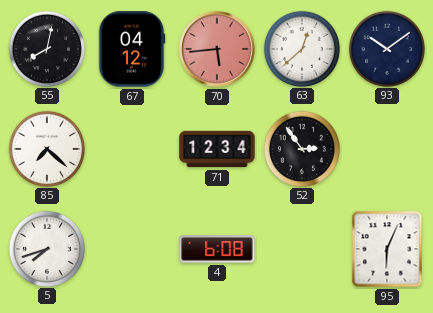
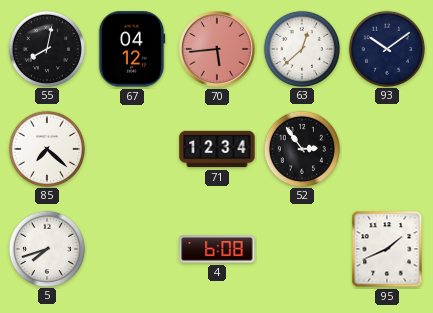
95: 6:04 -> 1:41 (387, 249)
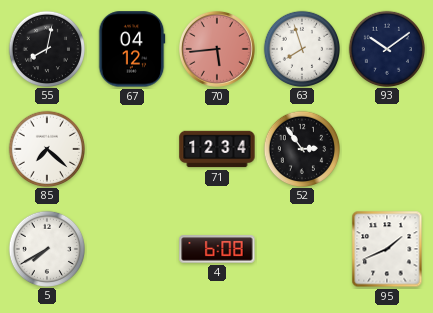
63: 12:38 -> 7:57 (301, 48)
5: 7:42 -> 7:40 (46, 248)
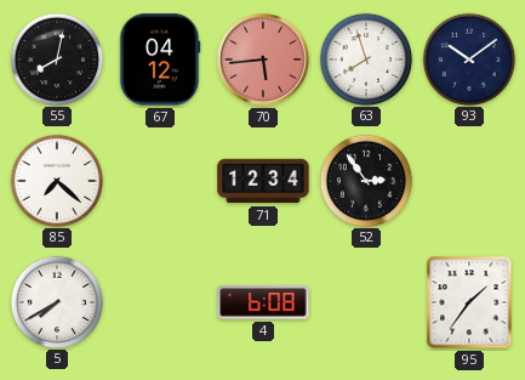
95: 1:41 -> 1:36 (469, 302)
